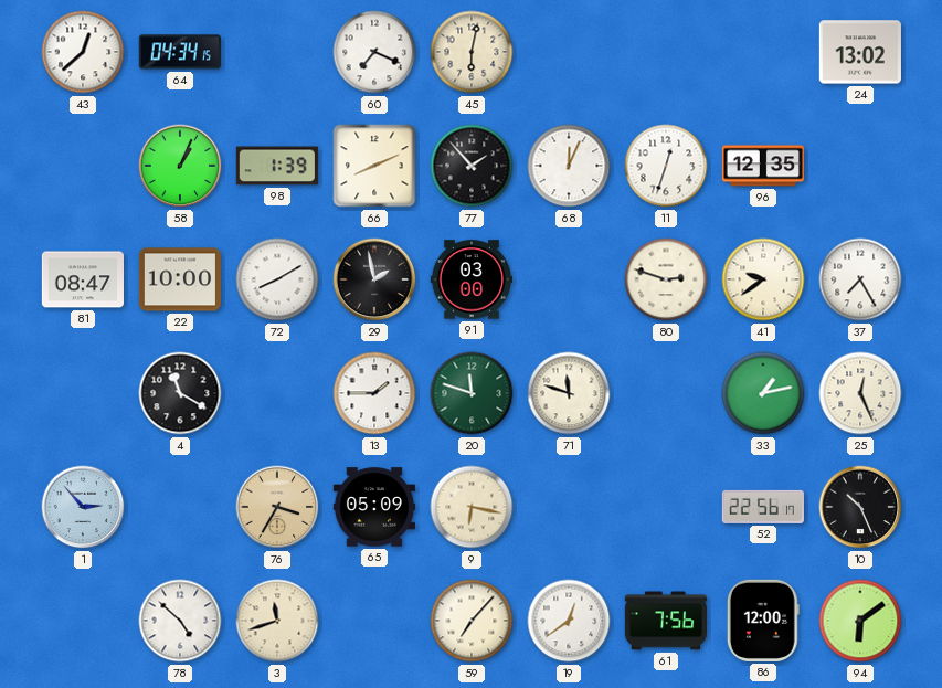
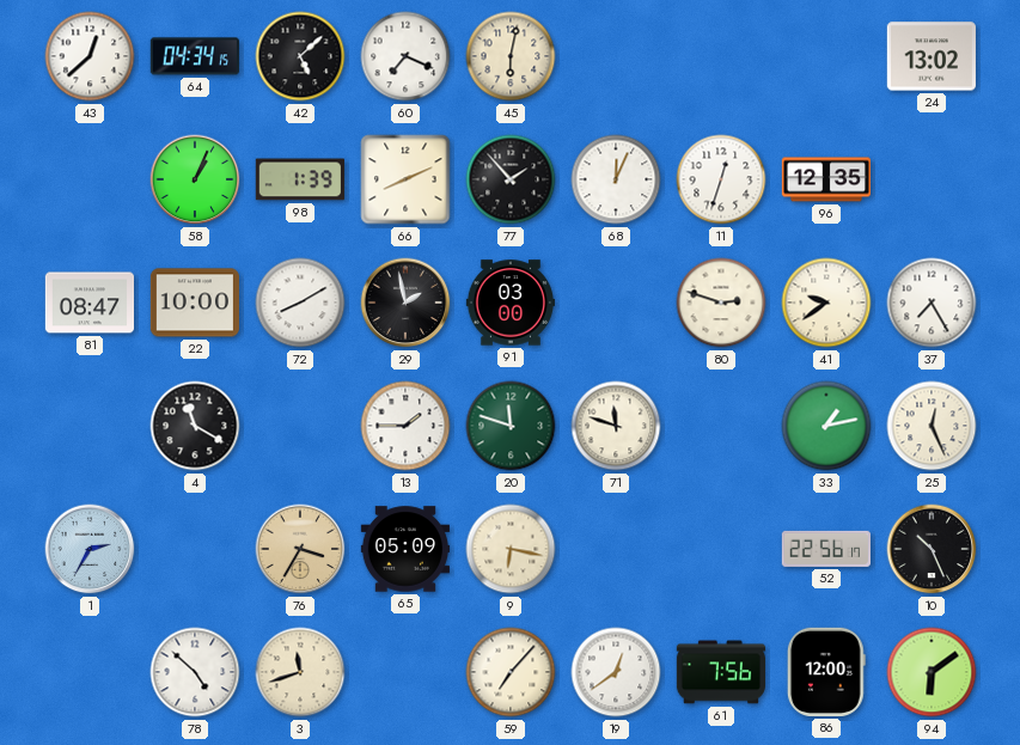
42: none -> 5:08 (300, 56)
1: 2:53 -> 2:35 (90, 549)
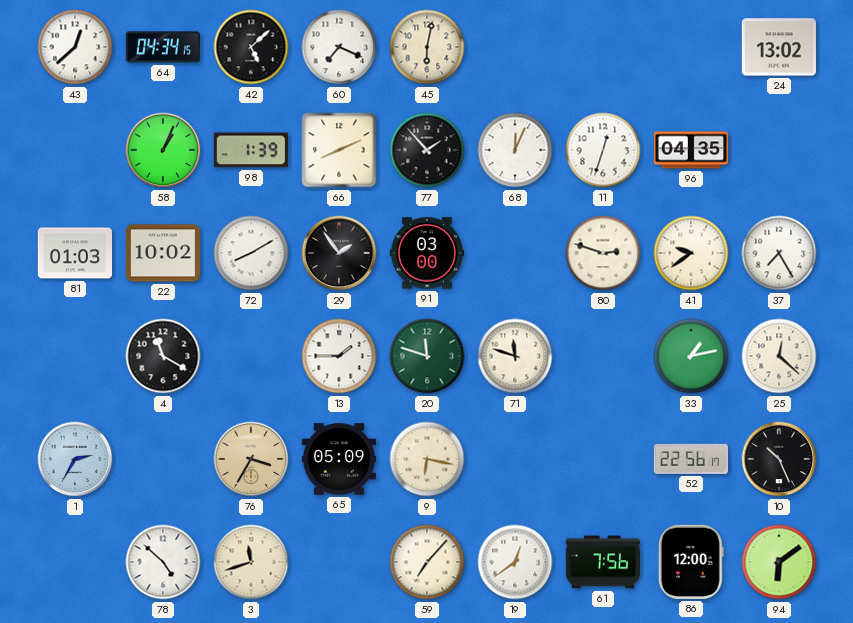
96: 12:35 -> 04:35 (690, 150)
81: 08:47 -> 01:03 (74, 253)
22: 10:00 -> 10:02 (162, 253)
29: 1:58 -> 1:54 (339, 253)
25: 12:26 -> 12:22 (779, 356)
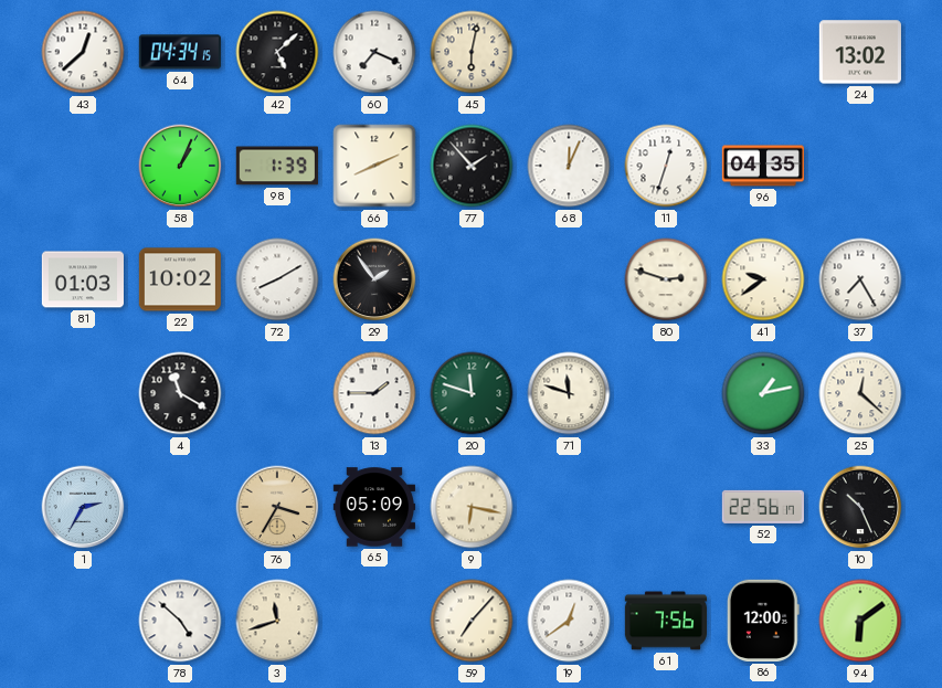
91: 03:00 -> none (426, 253)
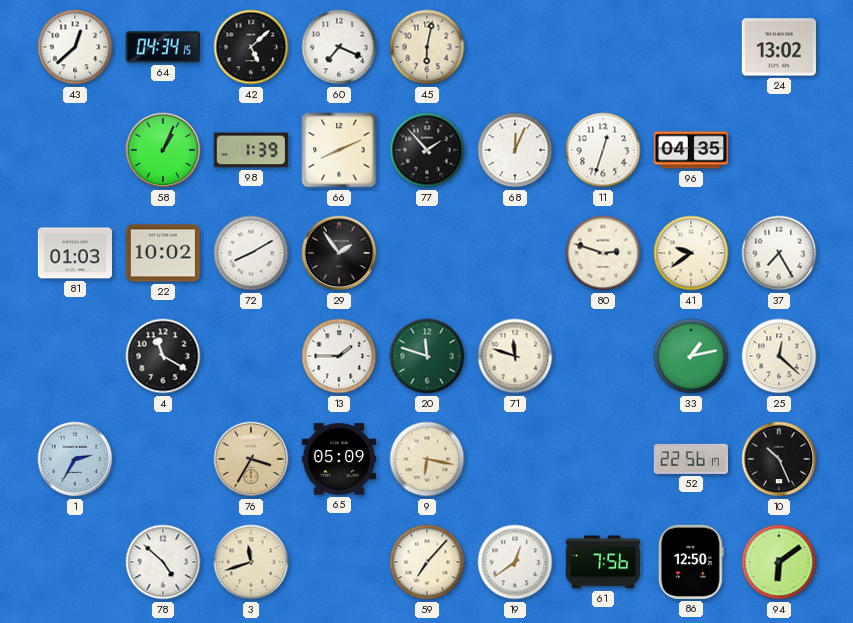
86: 12:00 -> 12:50 (691, 562)
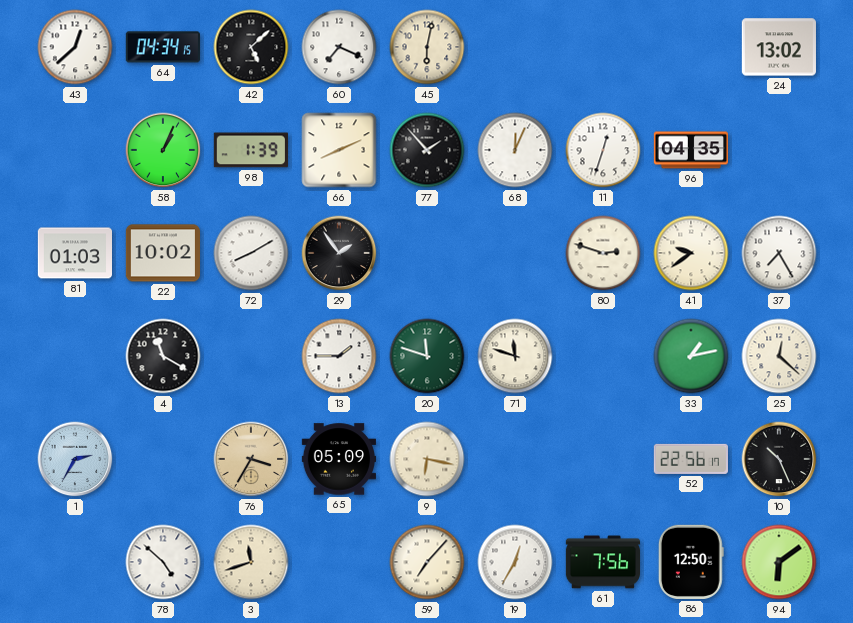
19: 12:39 -> 12:35 (515, 562)
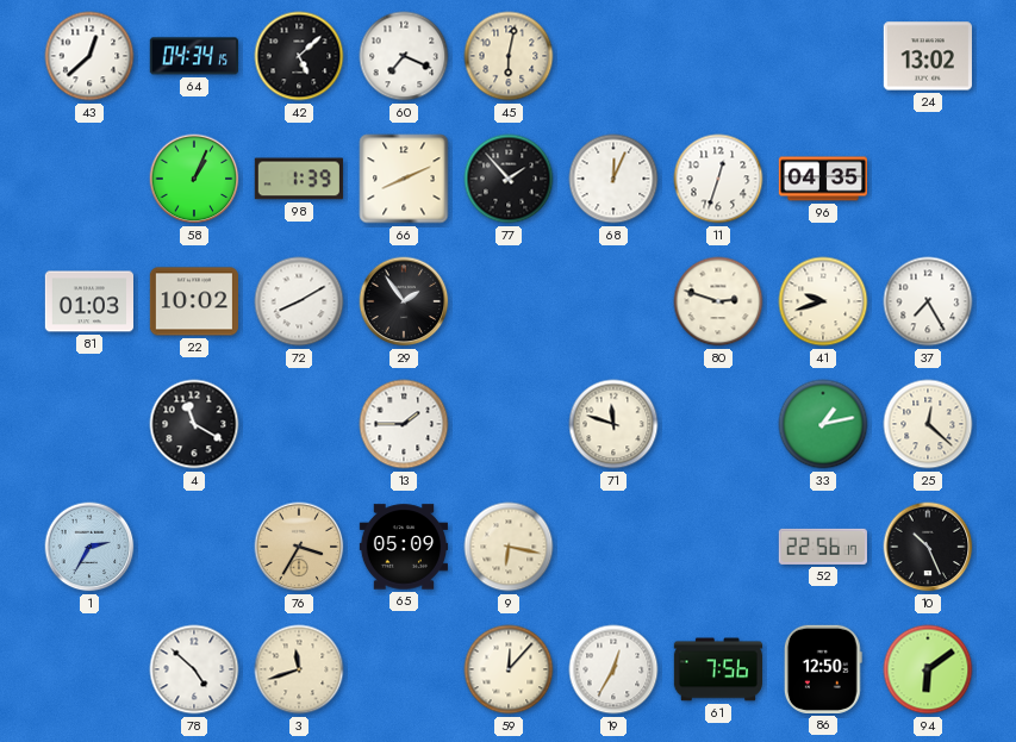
41: 9:39 -> 9:42 (823, 301)
20: 11:48 -> none (427, 356)
59: 7:07 -> 12:07 (509, 669)
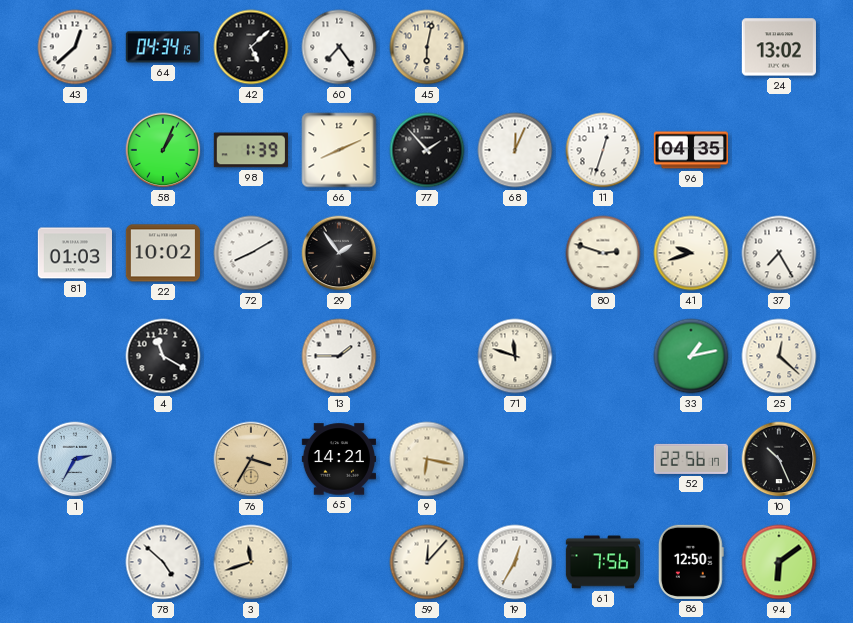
60: 7:19 -> 7:24 (339, 47)
65: 05:09 -> 14:21 (338, 459)
